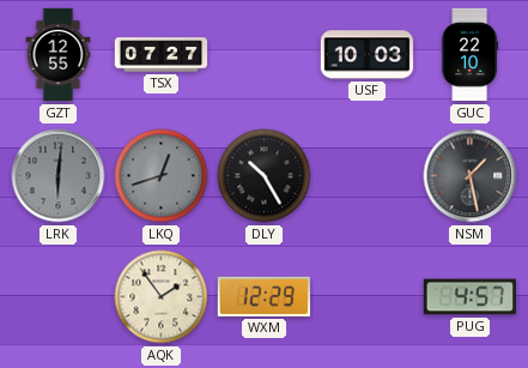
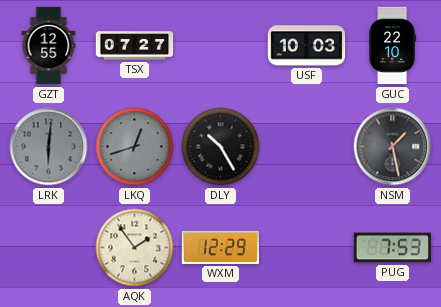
PUG: 4:57 -> 7:53 (392, 248)
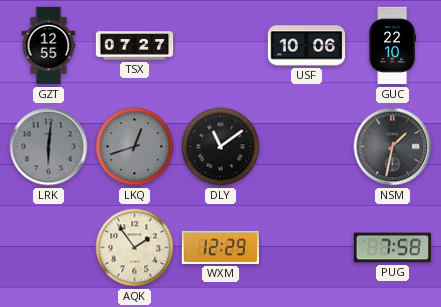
USF: 10:03 -> 10:06 (307, 46)
DLY: 10:25 -> 11:09 (221, 147)
NSM: 1:28 -> 1:32 (393, 147)
PUG: 7:53 -> 7:58 (392, 248)
